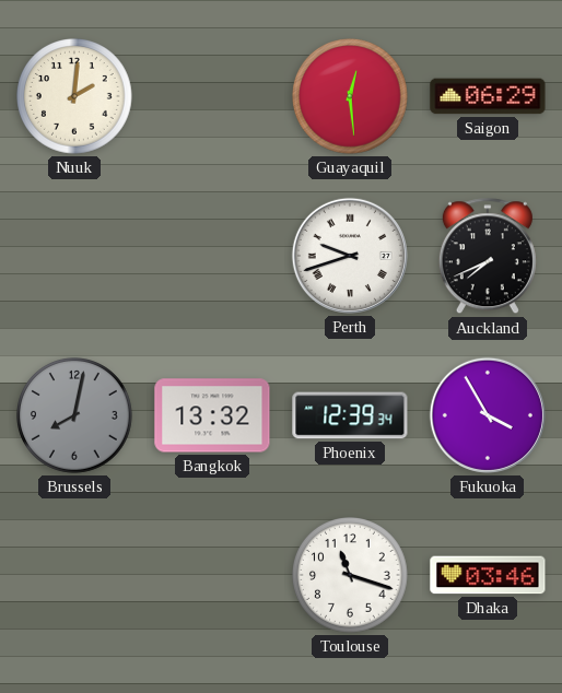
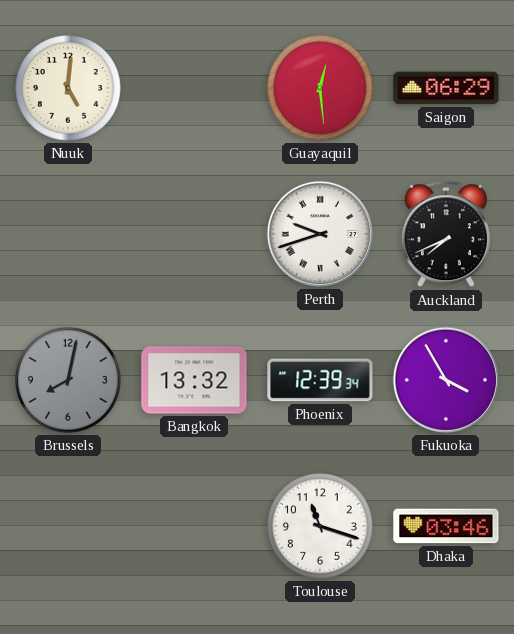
Nuuk: 2:01 -> 5:01 (69, 89)
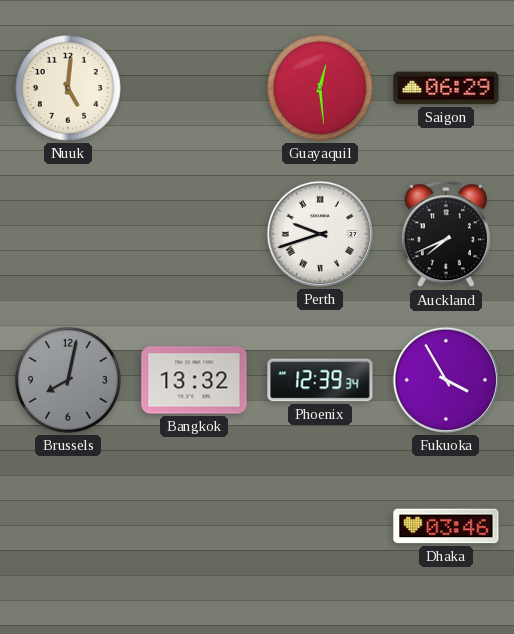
Toulouse: 11:18 -> none (321, 527)
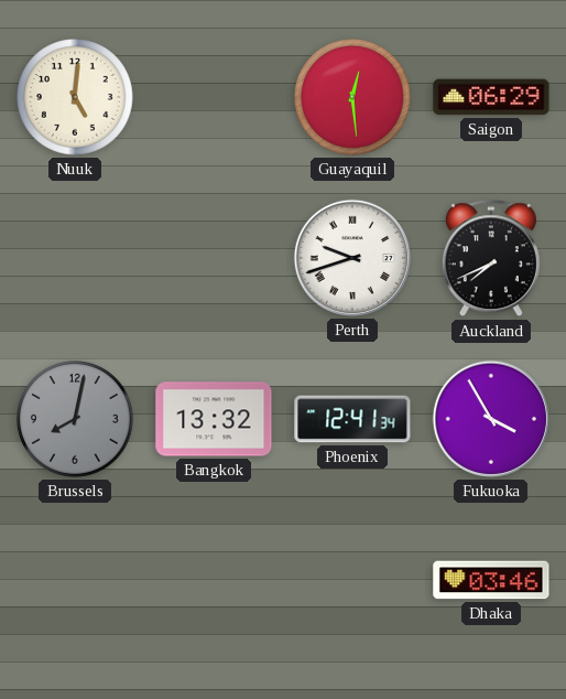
Phoenix: 12:39 -> 12:41 (352, 419)
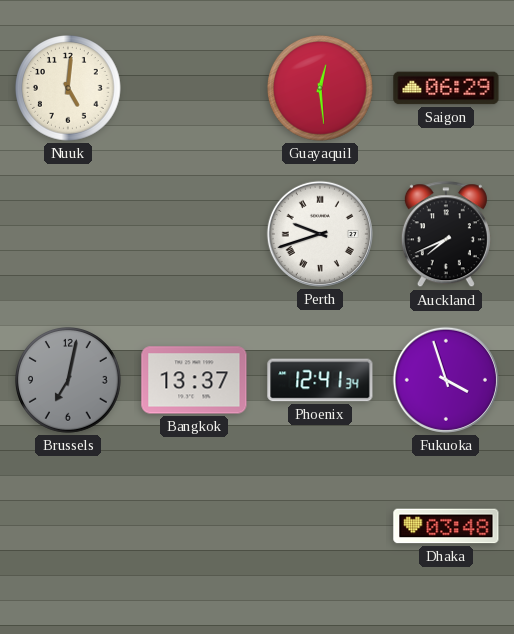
Brussels: 8:02 -> 7:02 (69, 381)
Bangkok: 13:32 -> 13:37 (194, 380)
Fukuoka: 3:55 -> 3:57 (446, 380)
Dhaka: 03:46 -> 03:48 (446, 526)
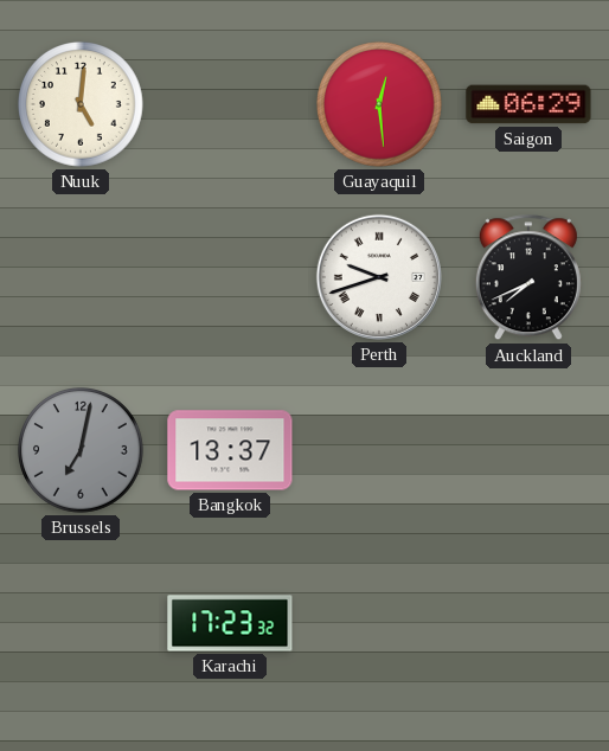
Phoenix: 12:41 -> none (320, 380)
Fukuoka: 3:57 -> none (446, 380)
Karachi: none -> 17:23 (230, 623)
Dhaka: 03:48 -> none (446, 526)
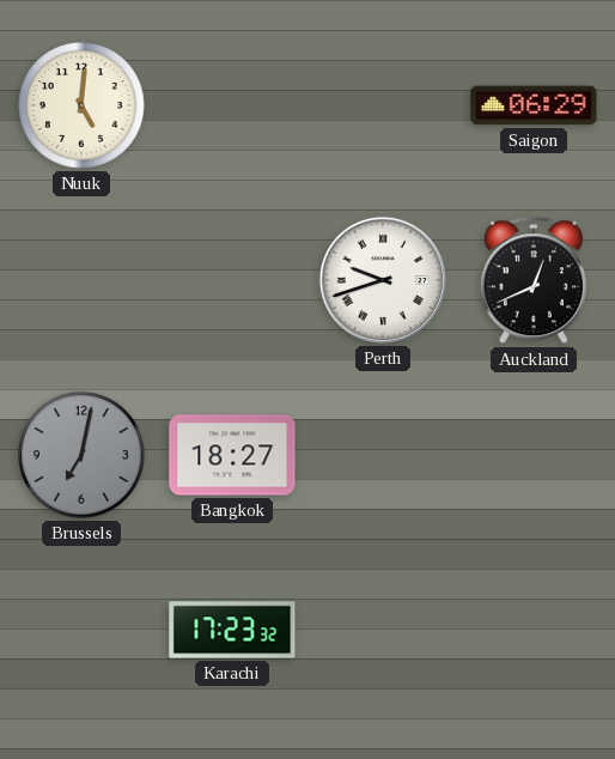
Guayaquil: 12:29 -> none (380, 105)
Auckland: 7:41 -> 12:41 (534, 281)
Bangkok: 13:37 -> 18:27 (232, 455)
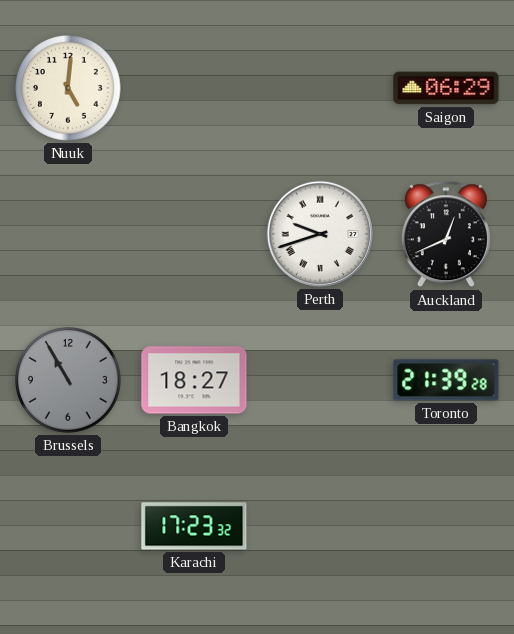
Brussels: 7:02 -> 10:55 (69, 381)
Toronto: none -> 21:39 (446, 380)
